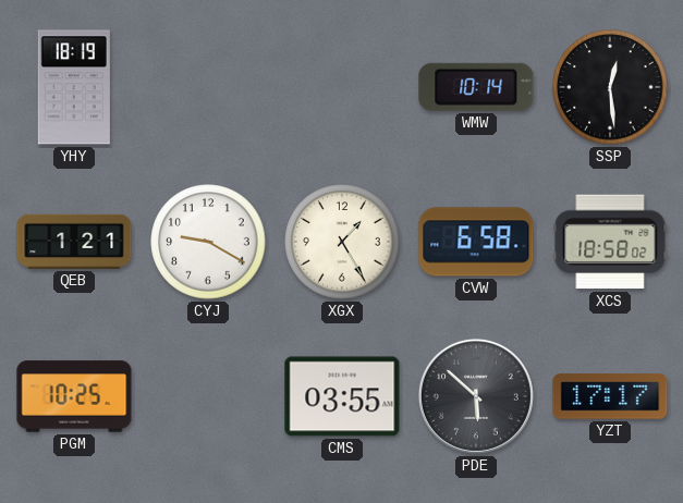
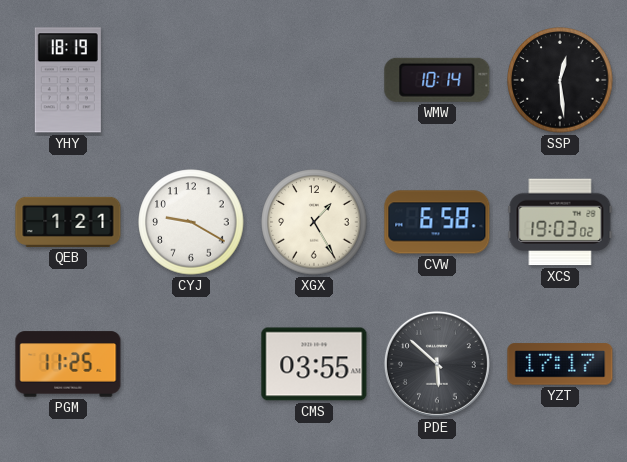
XCS: 18:58 -> 19:03 (560, 222)
PGM: 10:25 -> 11:25 (68, 364)
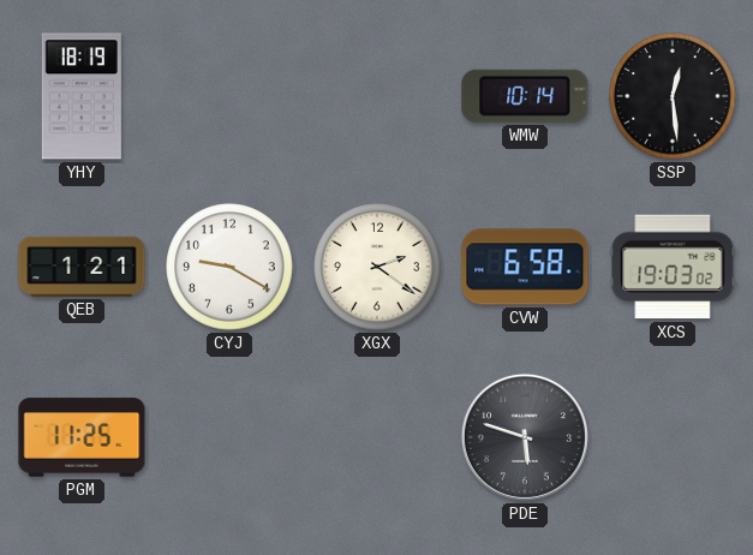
XGX: 1:25 -> 2:21 (377, 267)
CMS: 03:55 -> none (314, 364)
PDE: 5:52 -> 5:48 (525, 437)
YZT: 17:17 -> none (560, 364)
